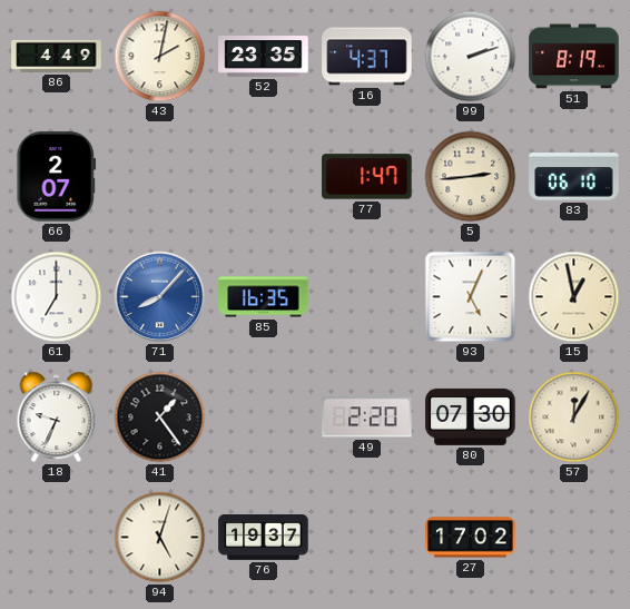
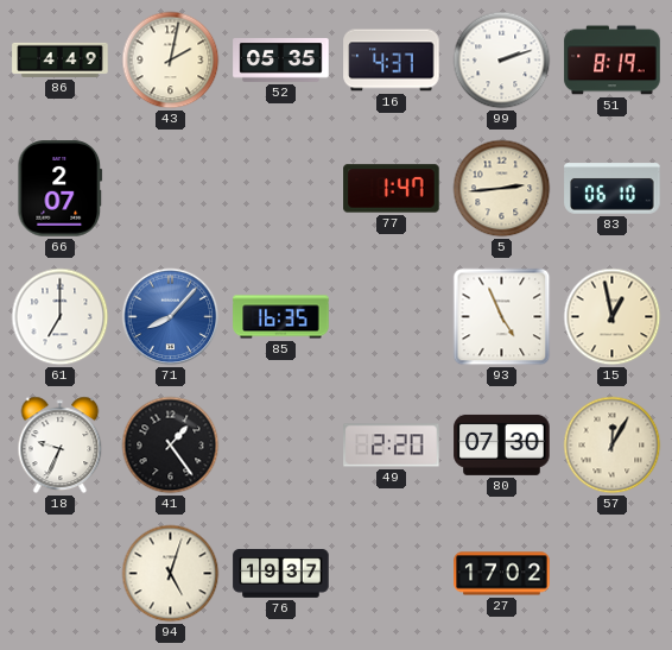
52: 23:35 -> 05:35 (281, 61)
93: 5:04 -> 4:56 (502, 317)
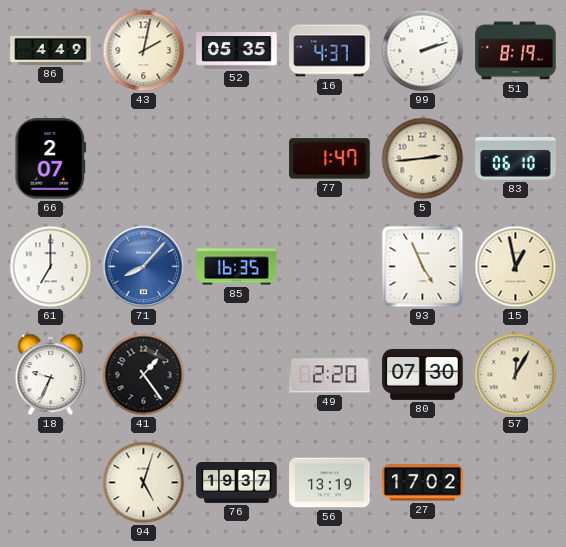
56: none -> 13:19 (330, 483)
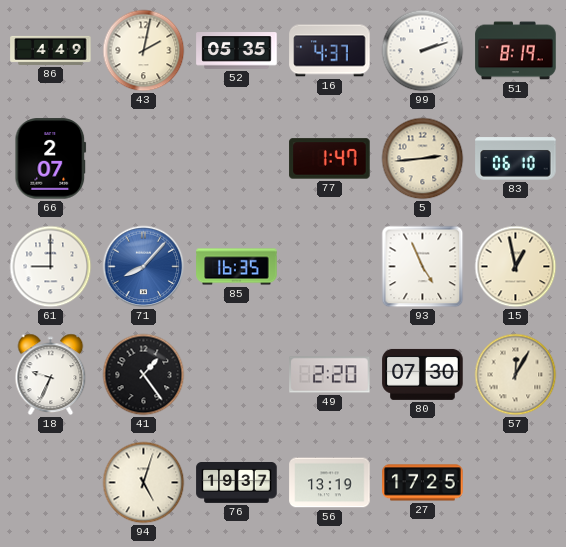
61: 7:00 -> 9:00 (51, 267)
27: 17:02 -> 17:25 (423, 483)
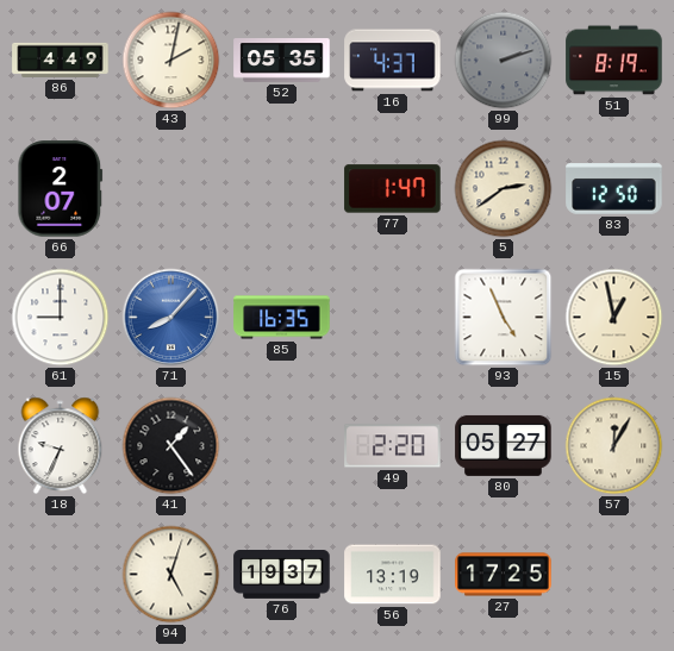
99 dial: white -> grey (504, 61)
5: 2:44 -> 2:39 (504, 189)
83: 06:10 -> 12:50 (614, 189)
80: 07:30 -> 05:27 (504, 445)
